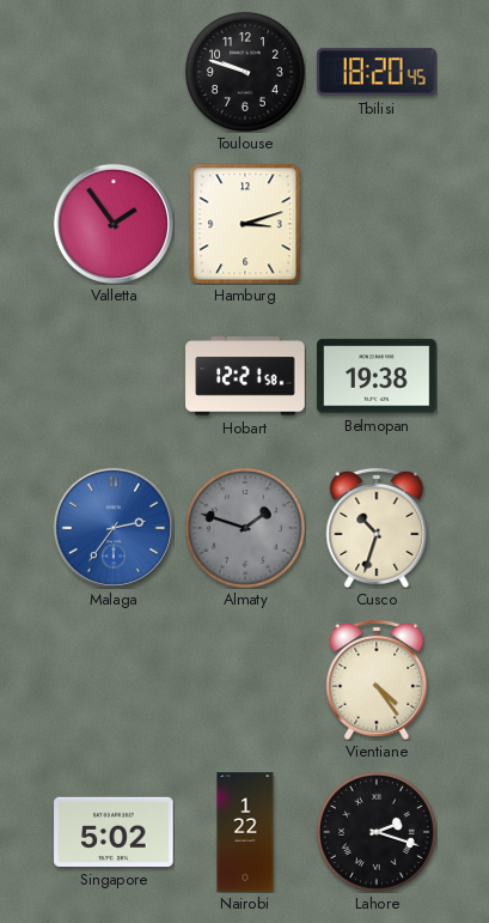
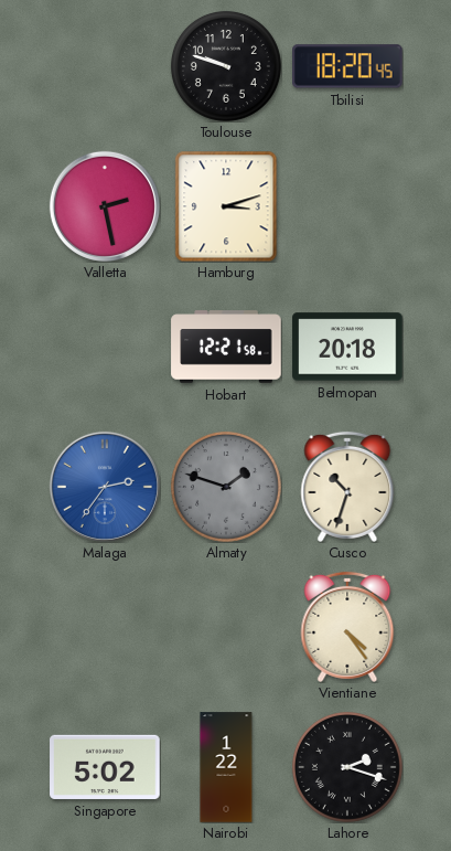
Valletta: 1:54 -> 2:28 (105, 206)
Belmopan: 19:38 -> 20:18 (347, 347)
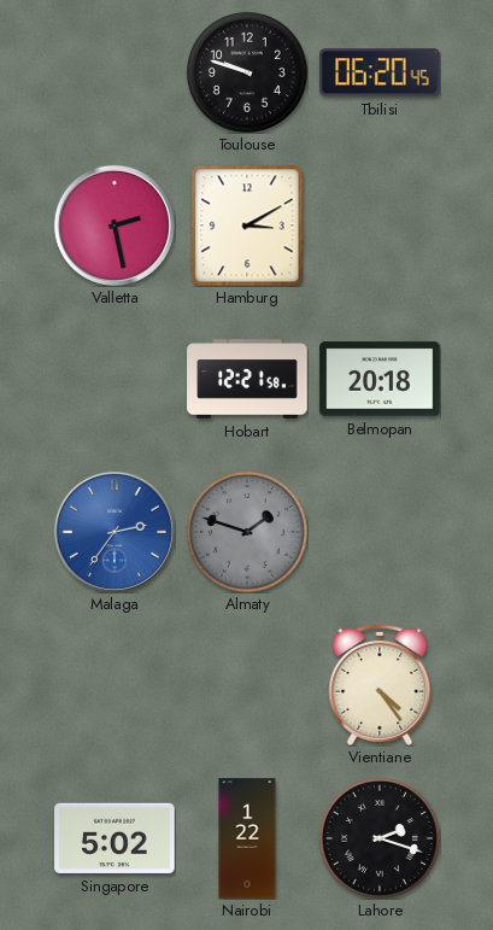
Tbilisi: 18:20 -> 06:20 (381, 72)
Hamburg: 3:12 -> 3:10 (247, 226)
Cusco: 10:33 -> none (347, 487)
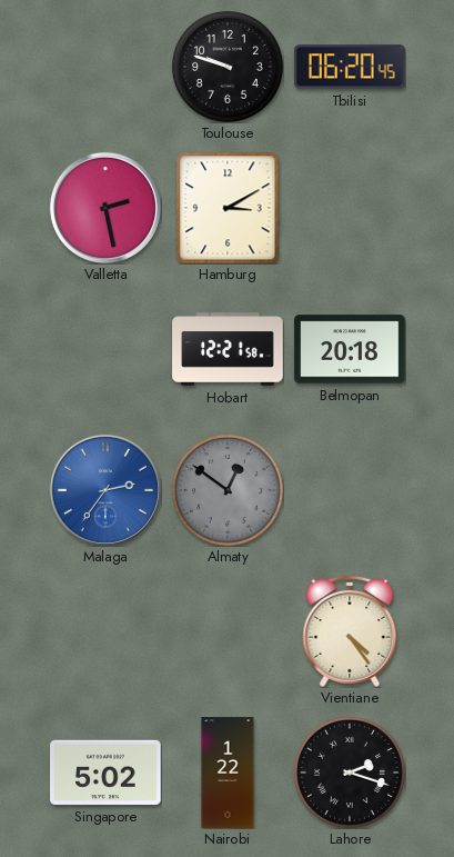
Almaty: 1:48 -> 12:51 (228, 490)
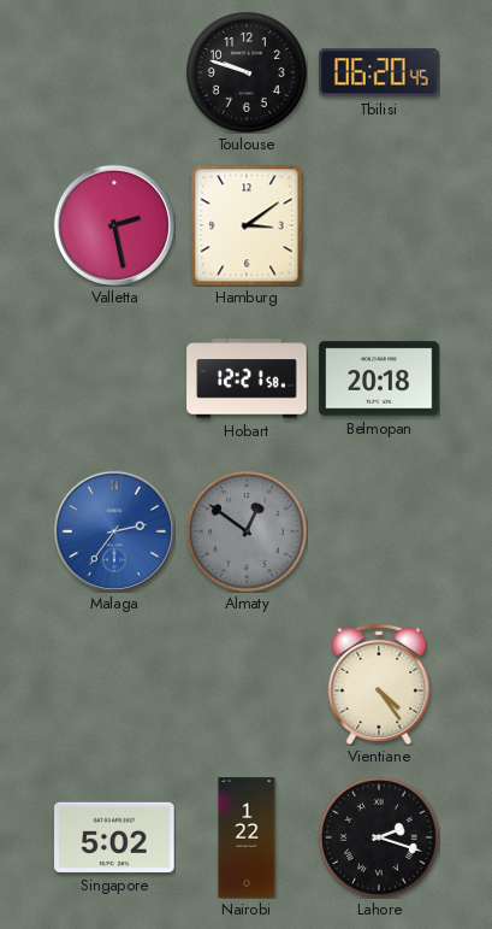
Hamburg: 3:10 -> 3:09 (247, 225)
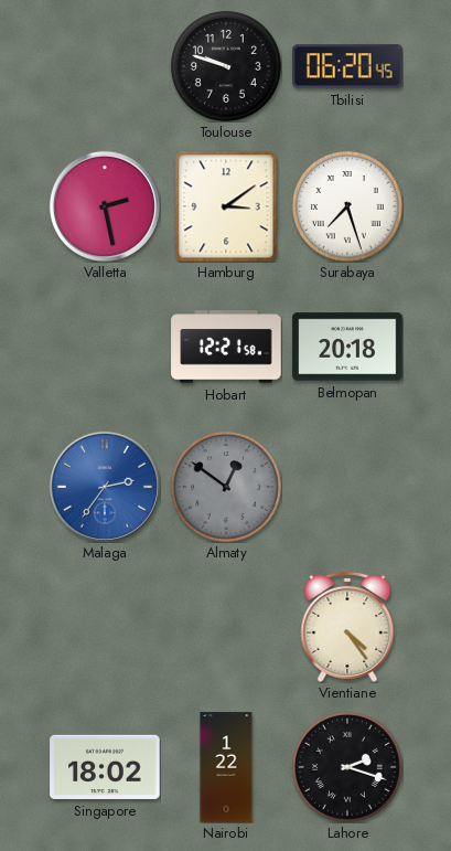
Surabaya: none -> 7:27 (347, 206)
Singapore: 5:02 -> 18:02 (105, 767)
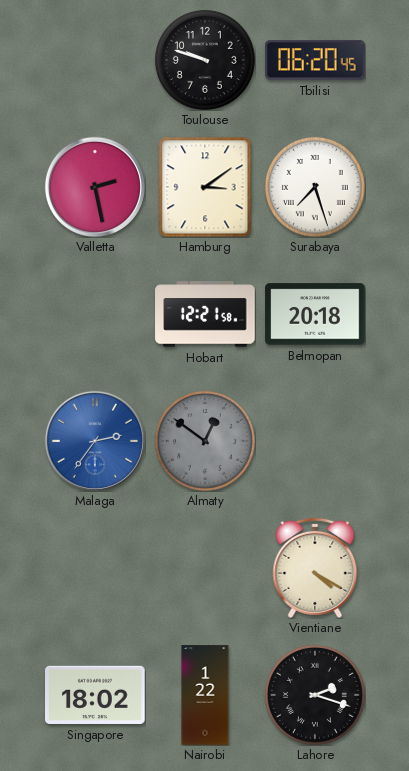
Vientiane: 4:24 -> 4:20 (315, 568)
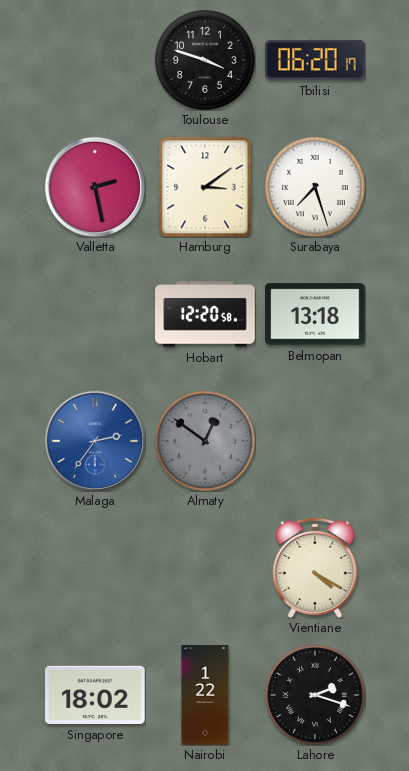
Toulouse: 9:48 -> 3:48 (205, 60)
Tbilisi: 06:20:45 -> 06:20:17 (316, 60)
Hobart: 12:21 -> 12:20 (205, 314)
Belmopan: 20:18 -> 13:18 (315, 314)
